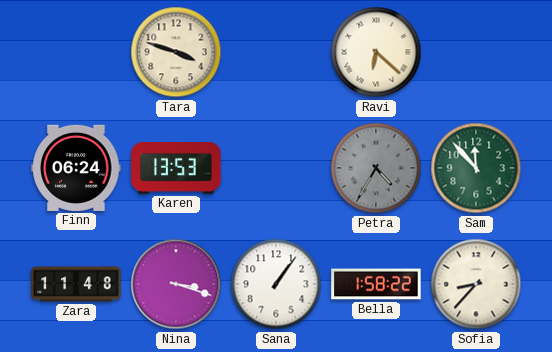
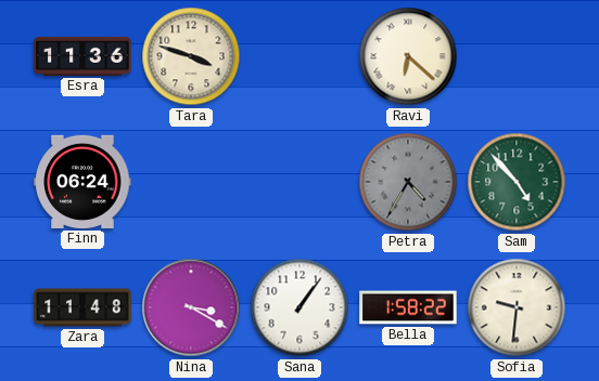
Esra: none -> 11:36 (82, 56)
Karen: 13:53 -> none (176, 169)
Sam: 11:53 -> 4:53 (517, 182)
Nina: 3:18 -> 3:20 (191, 307)
Sofia: 8:37 -> 9:31 (517, 307)
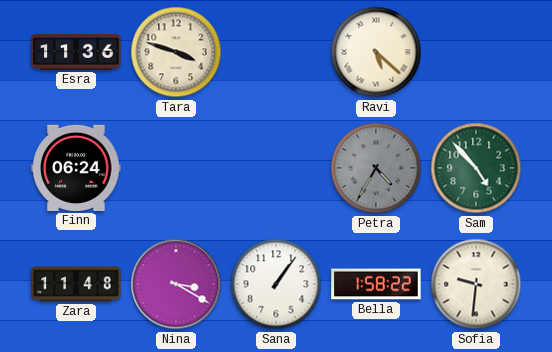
Ravi: 6:22 -> 5:22 (376, 52)
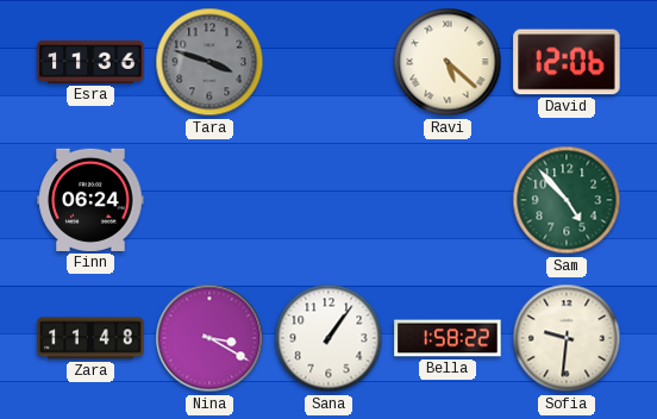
Tara dial: cream -> grey (209, 62)
David: none -> 12:06 (567, 62)
Petra: 4:35 -> none (376, 168)
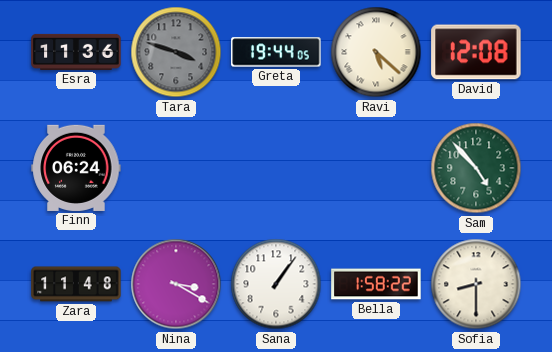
Greta: none -> 19:44 (276, 52)
David: 12:06 -> 12:08 (476, 52)
Sofia: 9:31 -> 8:30 (476, 284)
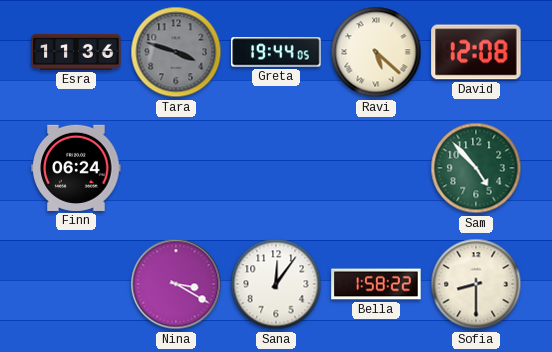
Zara: 11:48 -> none (76, 284)
Sana: 1:06 -> 12:06 (276, 284)
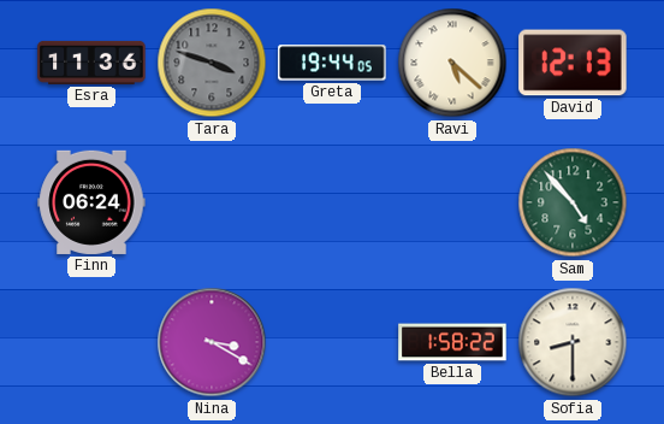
David: 12:08 -> 12:13 (573, 63)
Sana: 12:06 -> none (276, 284)
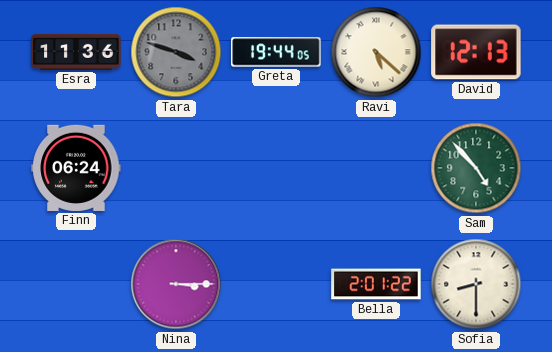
Nina: 3:20 -> 3:15 (176, 284)
Bella: 1:58 -> 2:01 (376, 284)
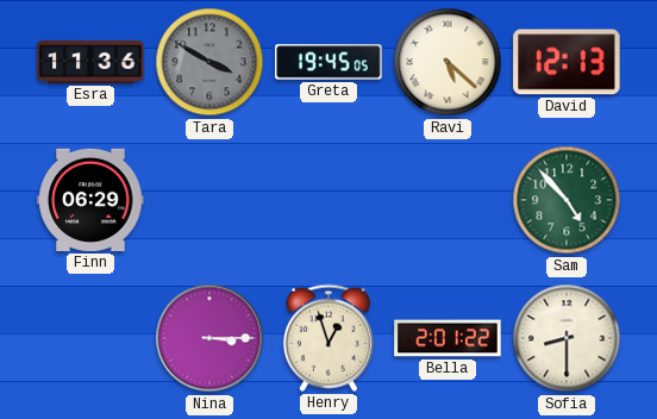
Tara: 3:48 -> 3:50 (209, 62)
Greta: 19:44 -> 19:45 (328, 62)
Finn: 06:24 -> 06:29 (90, 200)
Henry: none -> 12:57 (328, 338)
